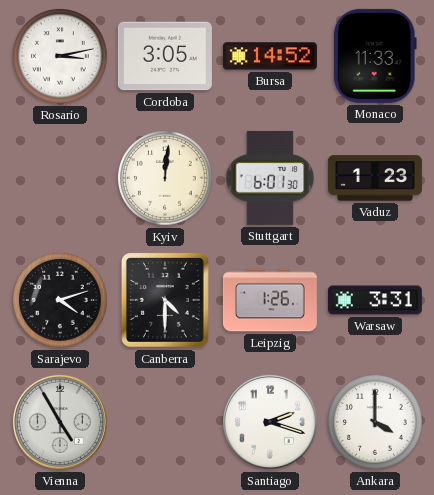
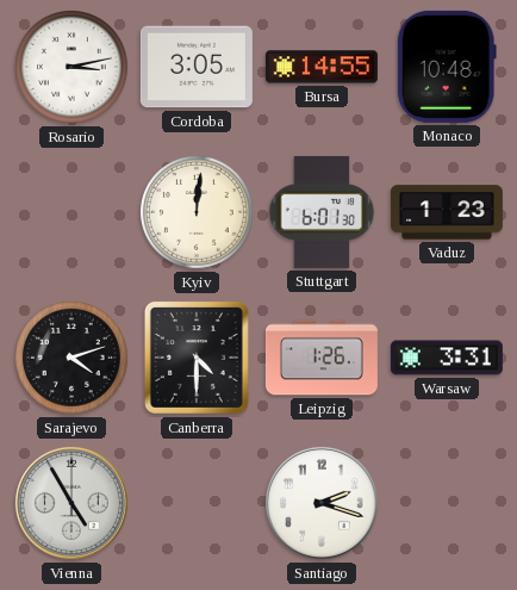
Bursa: 14:52 -> 14:55 (322, 67)
Monaco: 11:33 -> 10:48 (447, 67)
Ankara: 4:00 -> none (376, 423)
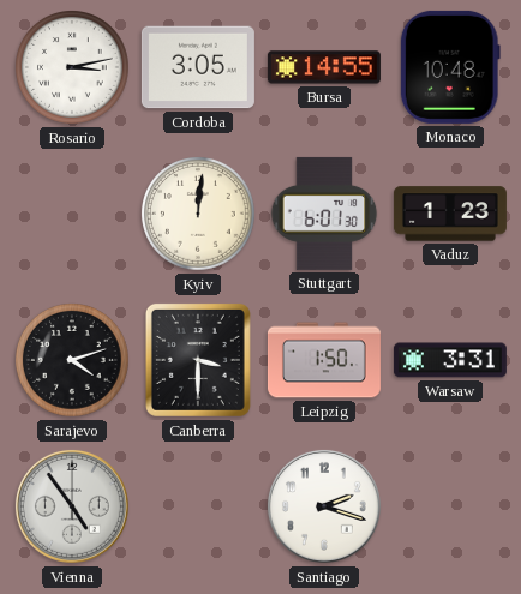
Canberra: 4:30 -> 3:30 (198, 360)
Leipzig: 1:26 -> 1:50 (324, 360)
Vienna: 4:55 -> 4:54 (72, 506)
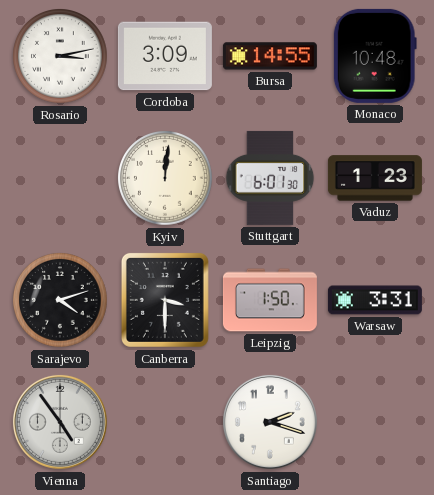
Cordoba: 3:05 -> 3:09 (165, 56)
